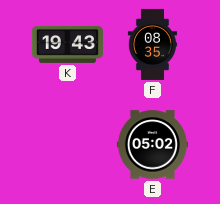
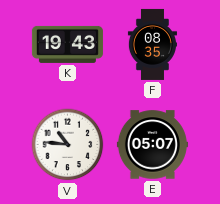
V: none -> 10:46 (68, 145)
E: 05:02 -> 05:07 (152, 145)
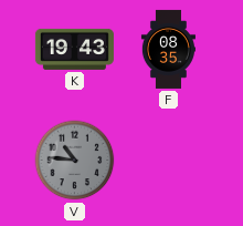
V dial: white -> grey (75, 161)
E: 05:07 -> none (152, 145)
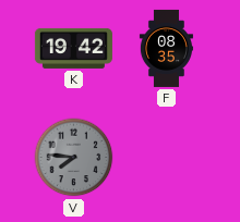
K: 19:43 -> 19:42 (73, 48)
V: 10:46 -> 7:46 (74, 158)
